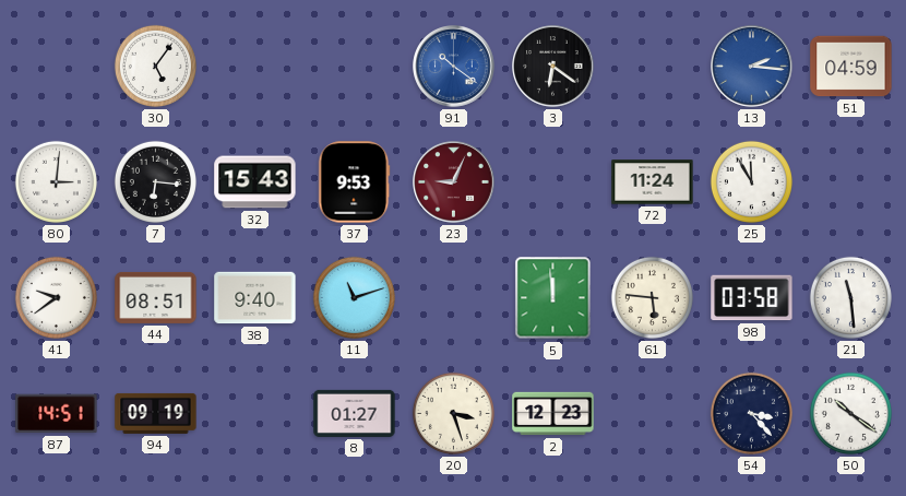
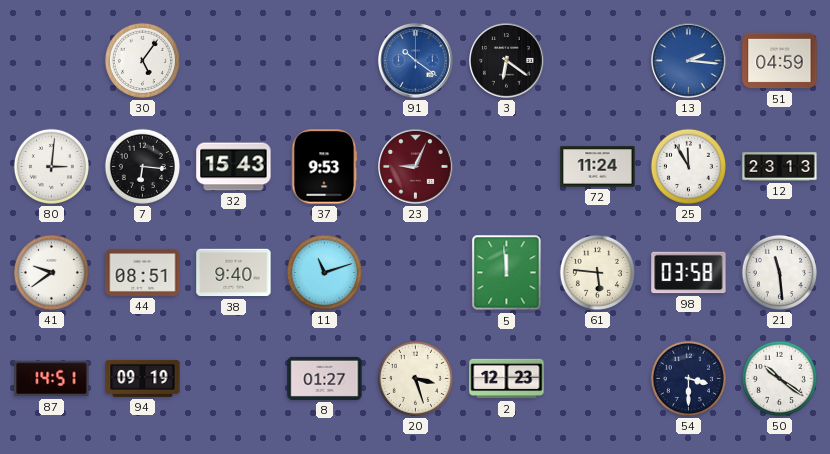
12: none -> 23:13 (780, 167)
54: 3:23 -> 3:30 (688, 378)
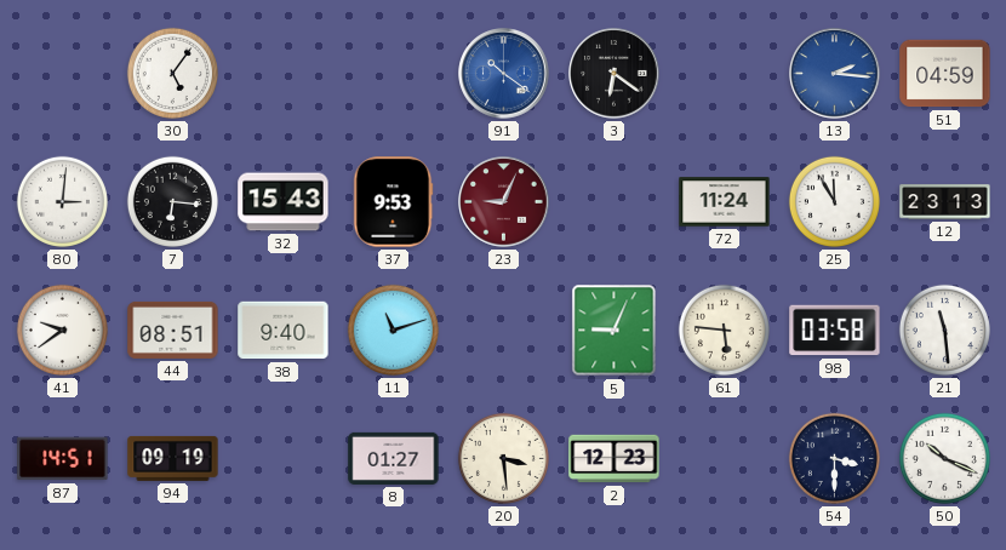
5: 11:59 -> 9:04 (615, 331)
20: 3:27 -> 3:29 (503, 458)
50: 10:21 -> 10:19 (944, 458)
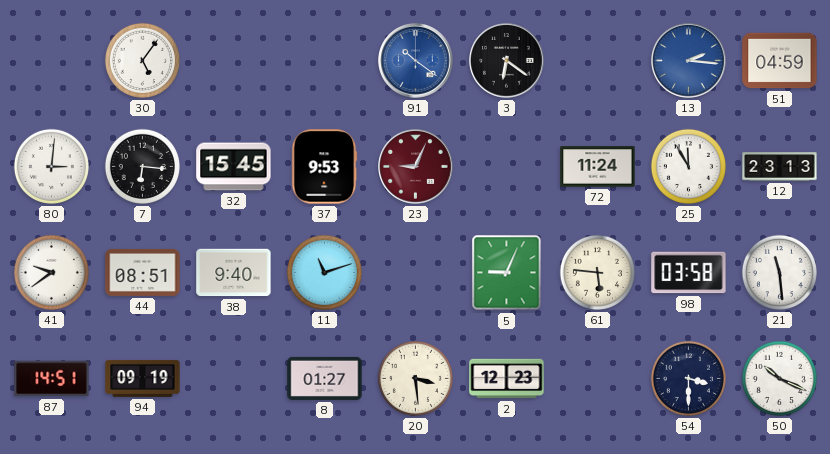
32: 15:43 -> 15:45 (234, 167)
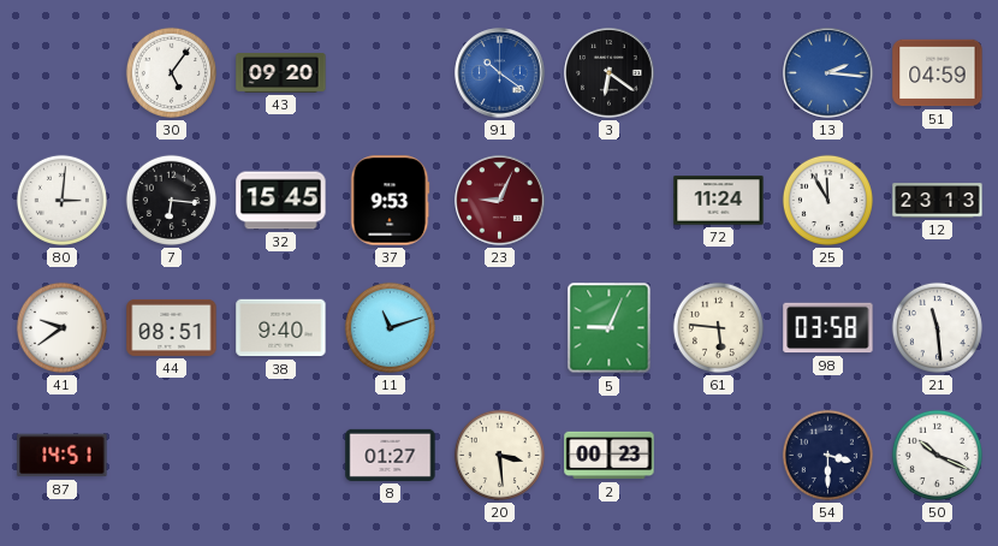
43: none -> 09:20 (281, 73)
94: 09:19 -> none (143, 378)
2: 12:23 -> 00:23 (610, 456)
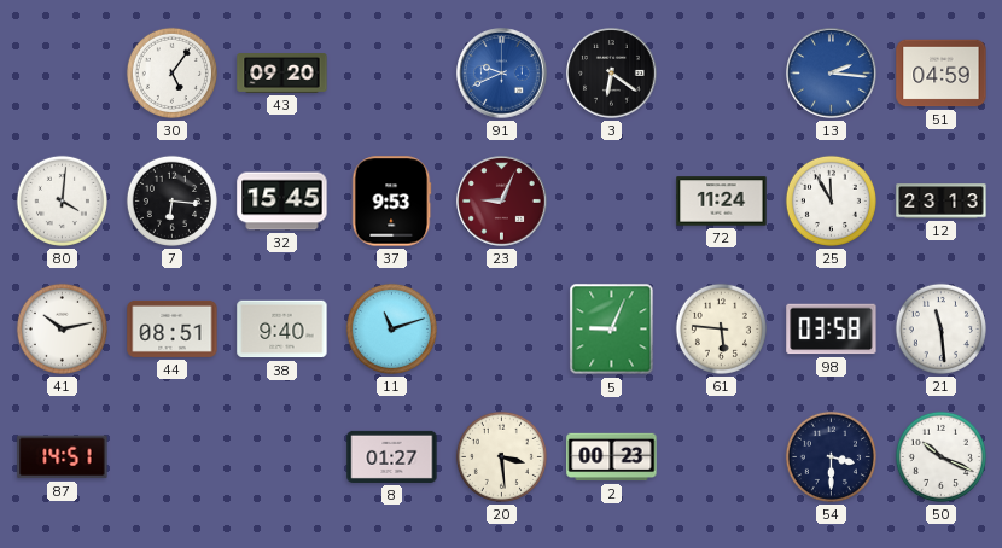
91: 10:21 -> 9:41 (502, 74)
80: 3:01 -> 4:01 (62, 200)
41: 9:39 -> 10:13 (62, 328)
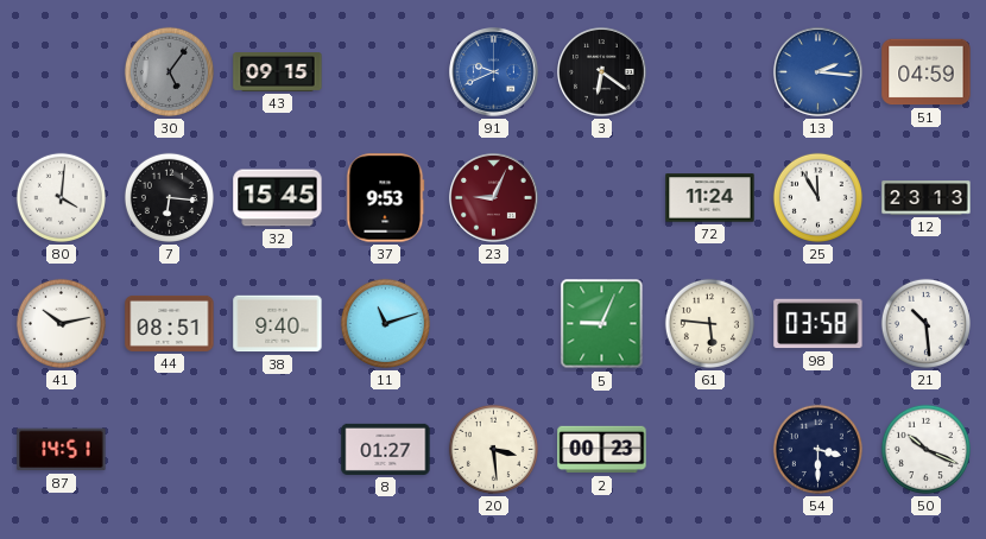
30 dial: white -> grey (169, 71)
43: 09:20 -> 09:15 (278, 72)
21: 11:29 -> 10:29 (925, 323)
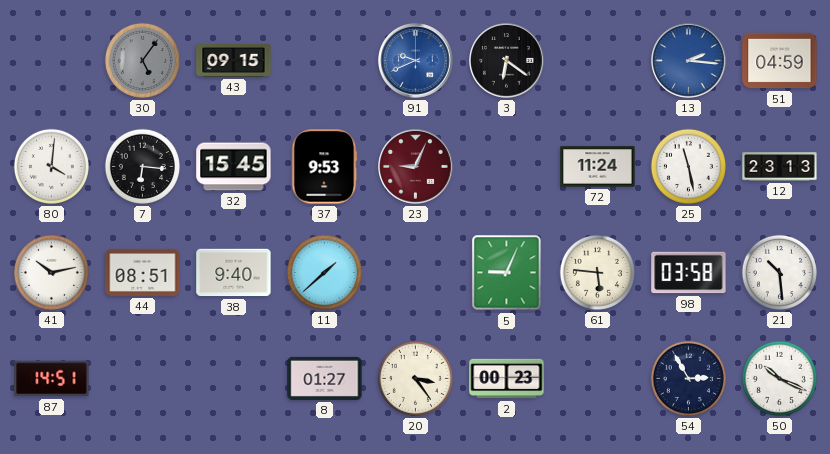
25: 11:55 -> 11:28 (688, 166)
11: 11:12 -> 1:38 (324, 272)
20: 3:29 -> 3:24 (415, 378)
54: 3:30 -> 2:55 (688, 378)
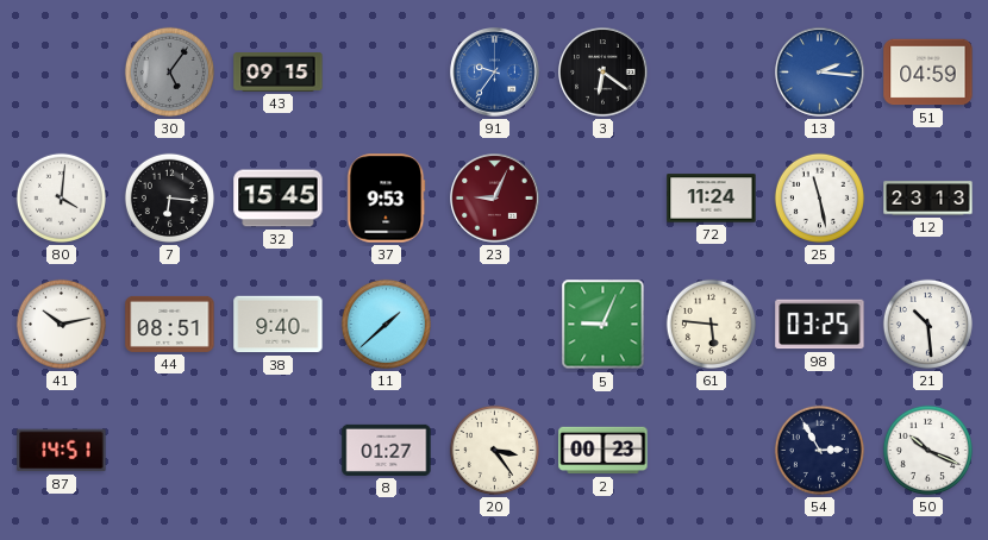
91: 9:41 -> 9:36 (495, 73)
98: 03:58 -> 03:25 (820, 325)
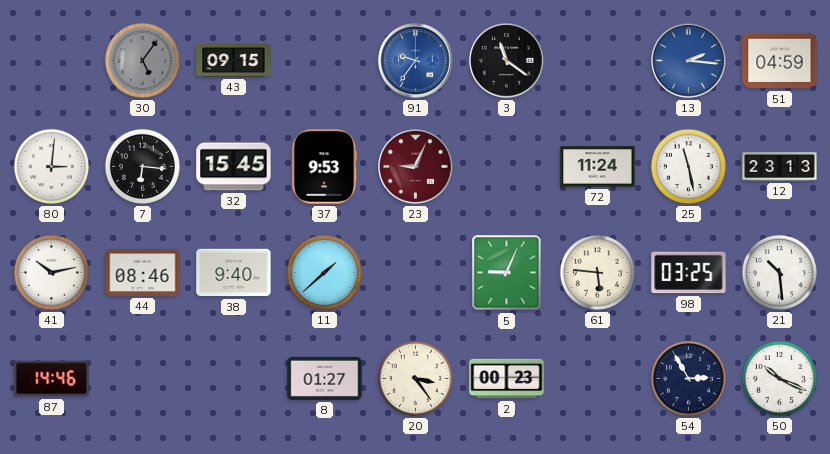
3: 6:21 -> 11:21 (507, 61)
80: 4:01 -> 3:01 (51, 166)
44: 08:51 -> 08:46 (143, 272)
87: 14:51 -> 14:46 (52, 379)
